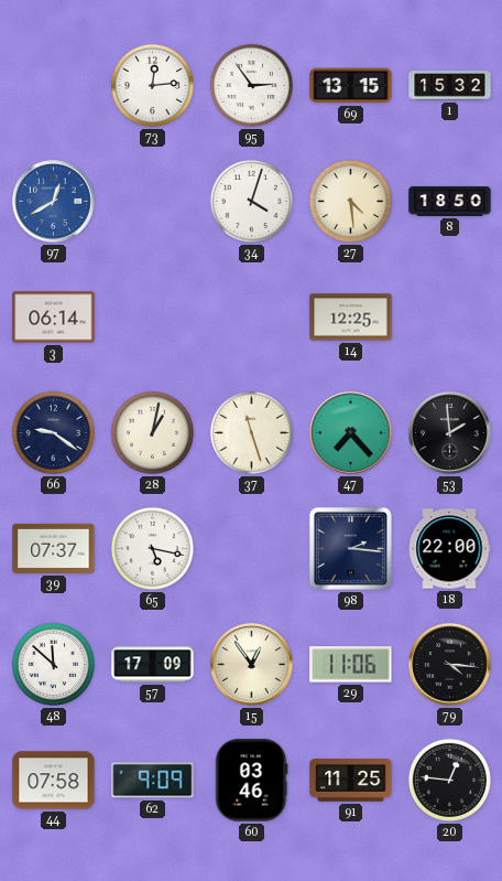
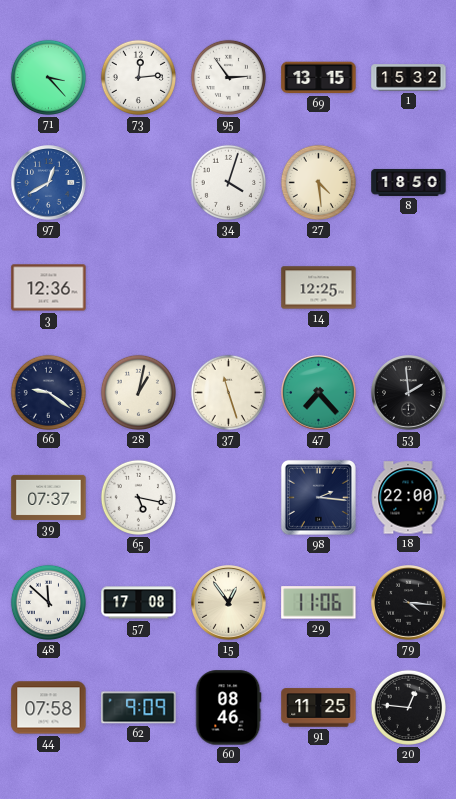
71: none -> 3:23 (48, 77)
3: 06:14 -> 12:36 (49, 288)
57: 17:09 -> 17:08 (139, 603)
60: 03:46 -> 08:46 (228, 708)
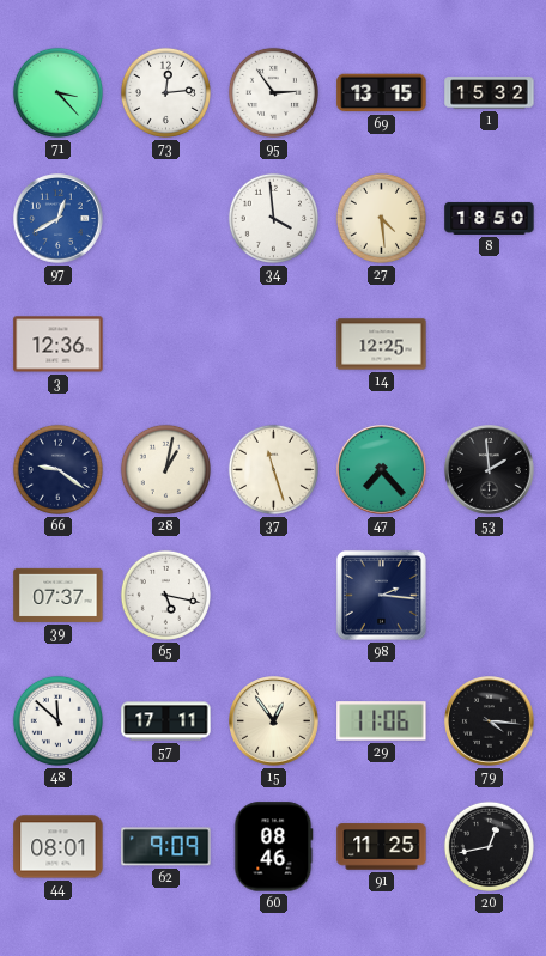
34: 4:03 -> 3:59 (273, 218)
18: 22:00 -> none (408, 498)
57: 17:08 -> 17:11 (166, 721)
44: 07:58 -> 08:01 (59, 847)
20: 12:46 -> 12:43 (489, 846)
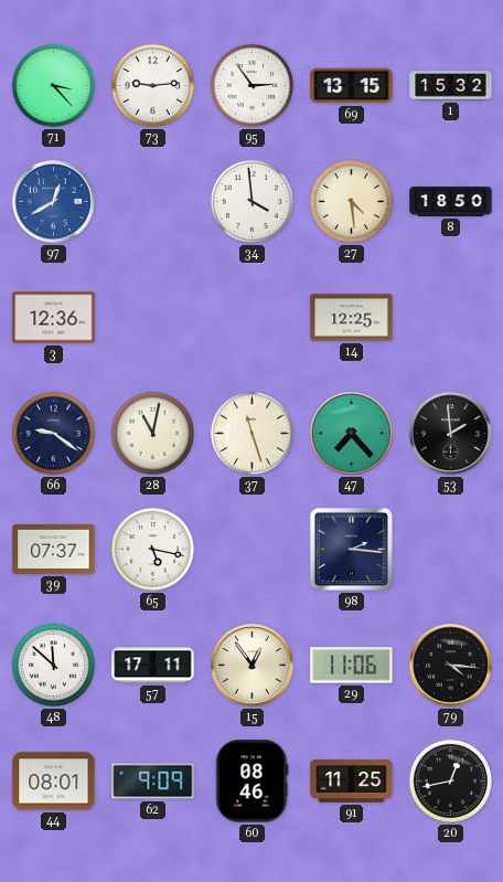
73: 12:14 -> 9:14 (152, 85)
28: 1:02 -> 11:02 (152, 433)
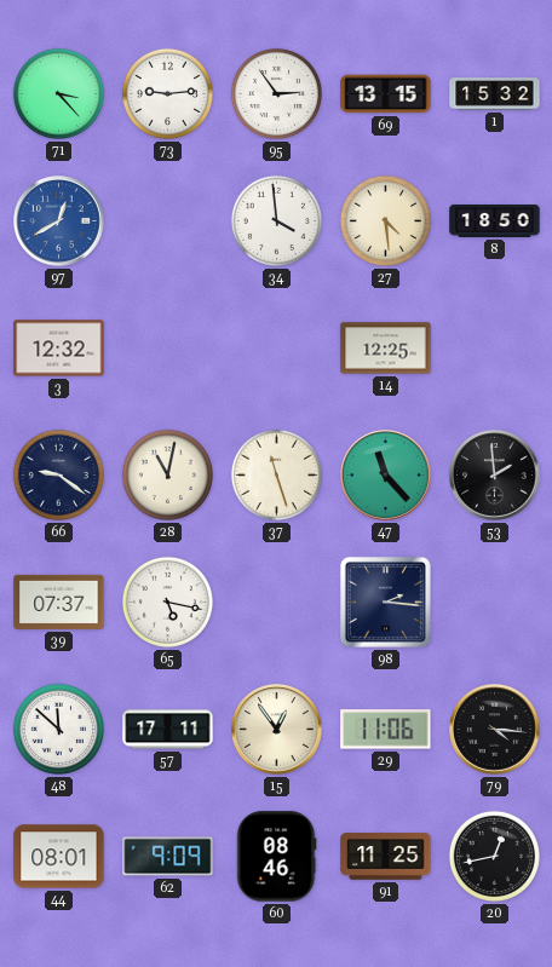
3: 12:36 -> 12:32 (59, 349)
47: 7:23 -> 11:23 (386, 476)
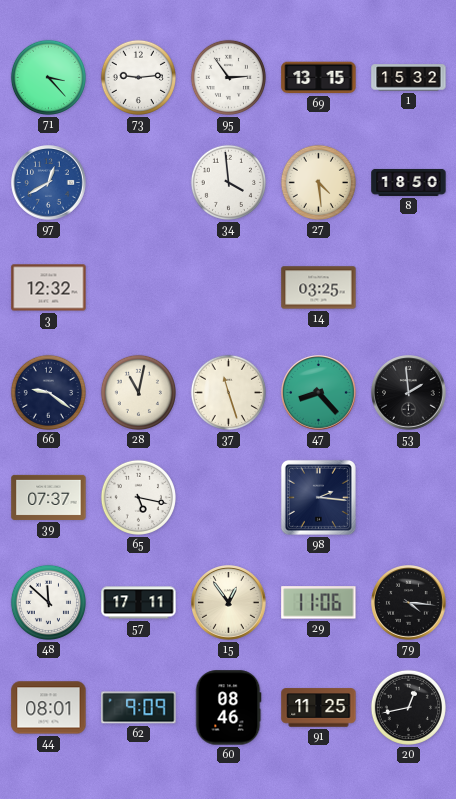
14: 12:25 -> 03:25 (319, 288)
47: 11:23 -> 8:23 (319, 393)
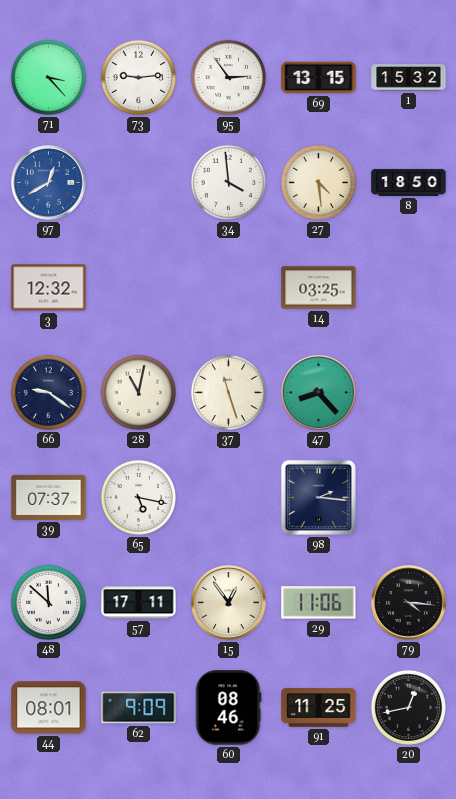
53: 1:59 -> none (409, 393)
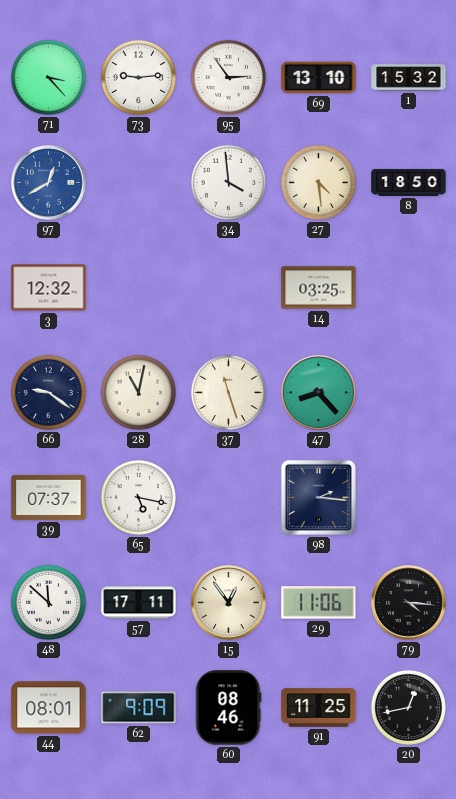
69: 13:15 -> 13:10 (319, 78)
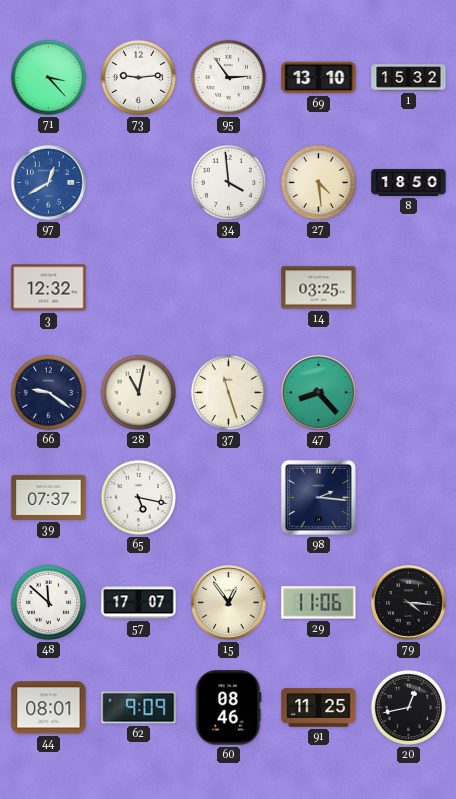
57: 17:11 -> 17:07 (139, 603)
